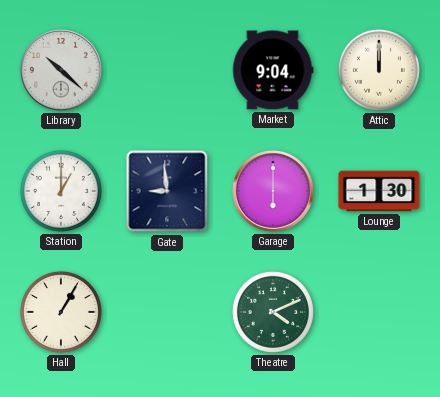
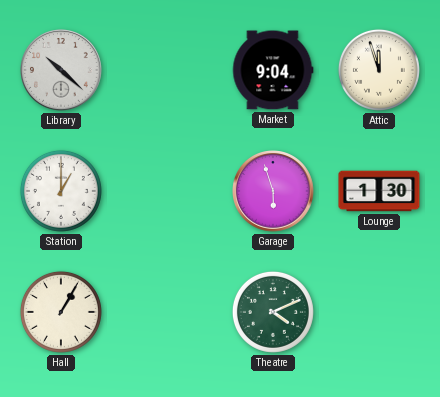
Attic: 12:00 -> 11:57 (379, 70)
Gate: 8:59 -> none (167, 191)
Garage: 6:00 -> 5:57 (273, 191)
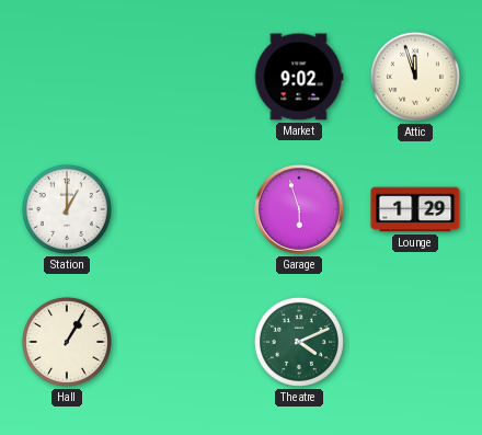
Library: 10:22 -> none (61, 70)
Market: 9:04 -> 9:02 (299, 77)
Lounge: 1:30 -> 1:29 (415, 209)
